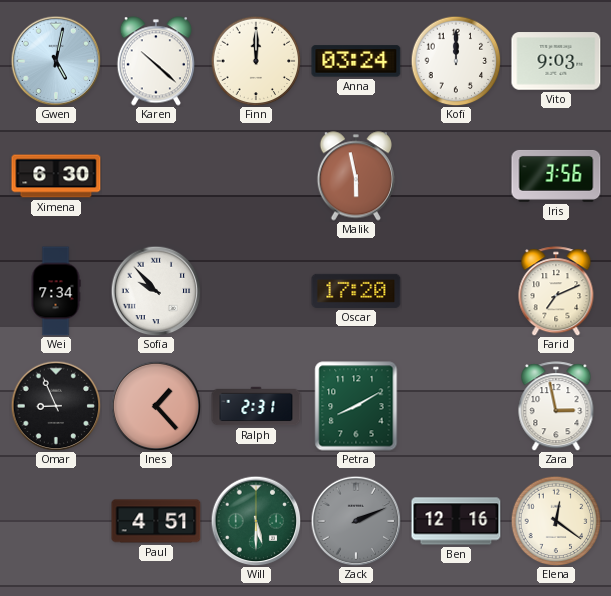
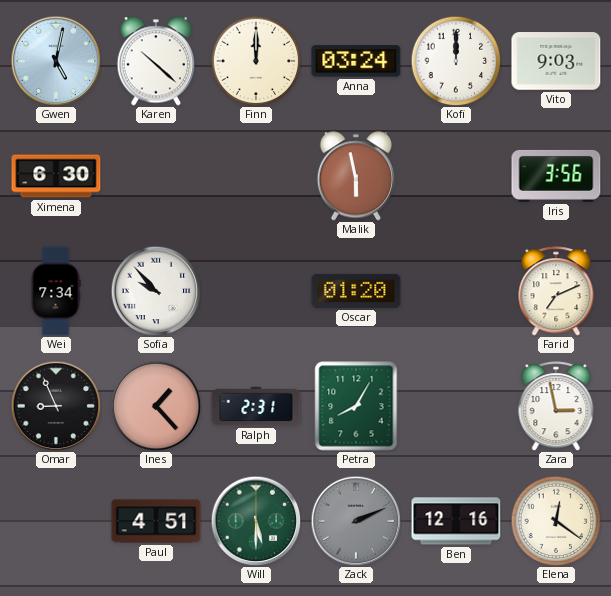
Oscar: 17:20 -> 01:20 (356, 291)
Petra: 8:10 -> 8:05 (356, 406)
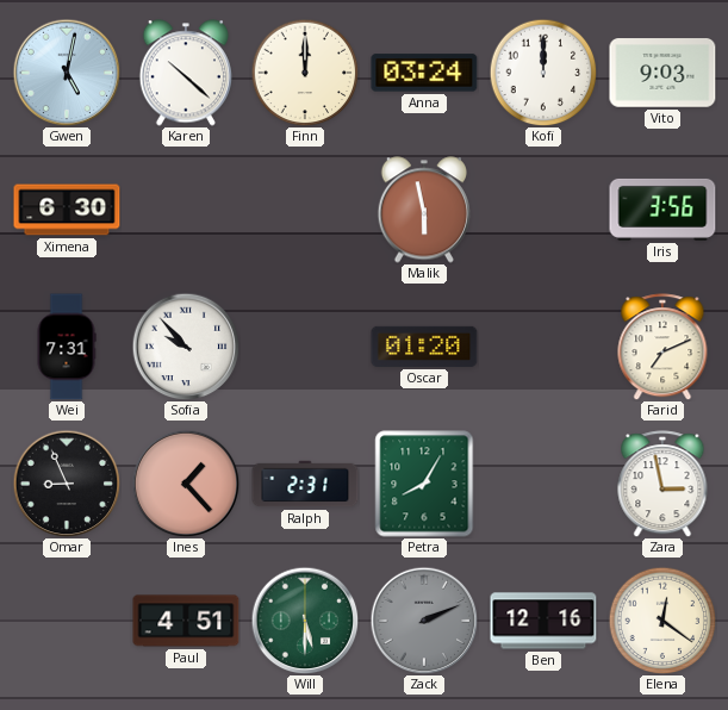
Wei: 7:34 -> 7:31 (67, 347)
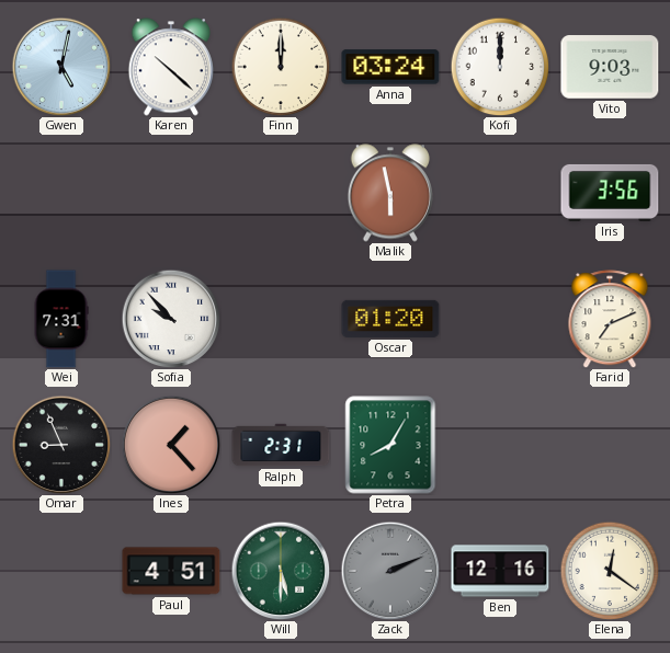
Ximena: 6:30 -> none (67, 210)
Zara: 2:58 -> none (662, 484)
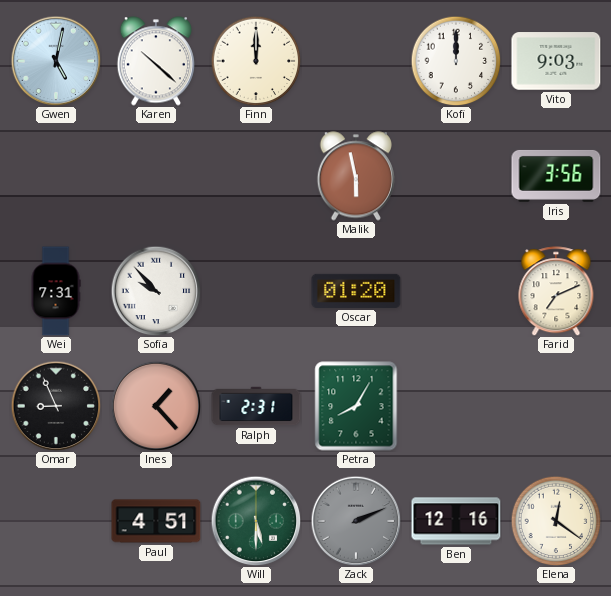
Anna: 03:24 -> none (390, 67)
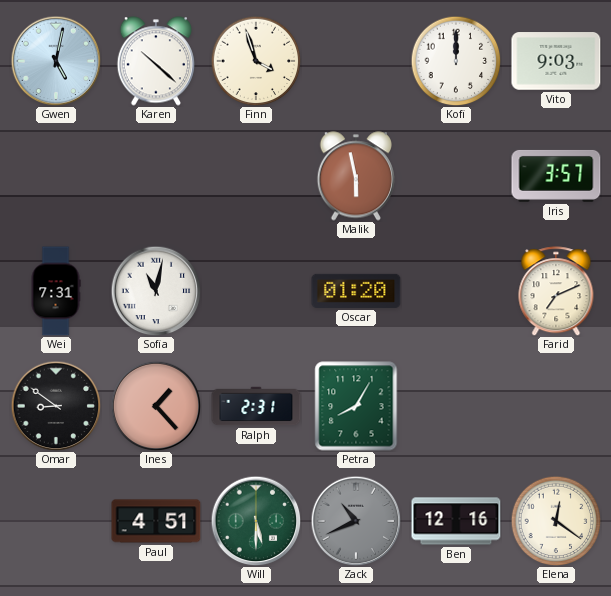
Finn: 12:00 -> 3:57 (256, 61)
Iris: 3:56 -> 3:57 (556, 176)
Sofia: 9:53 -> 11:02 (156, 291)
Omar: 8:56 -> 8:51 (56, 406)
Zack: 2:11 -> 10:41 (356, 521)
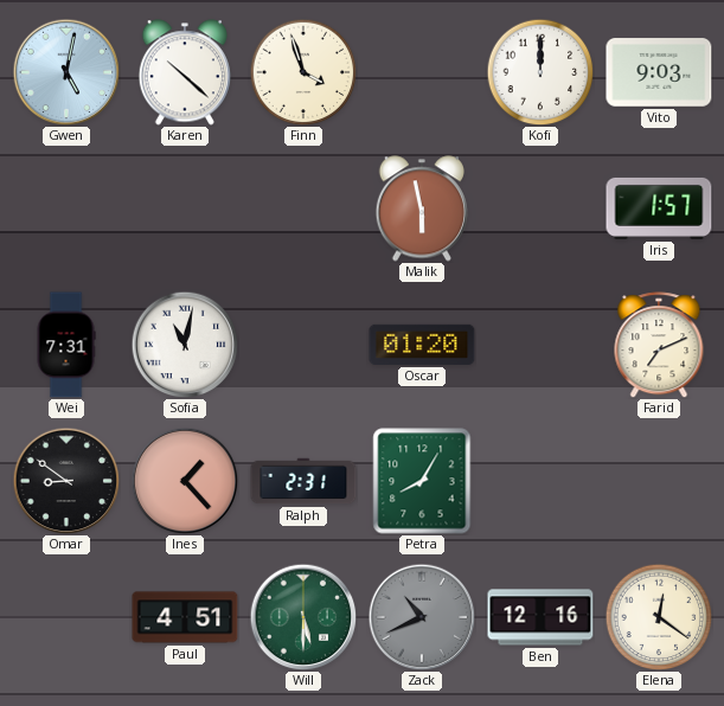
Iris: 3:57 -> 1:57 (659, 208)
